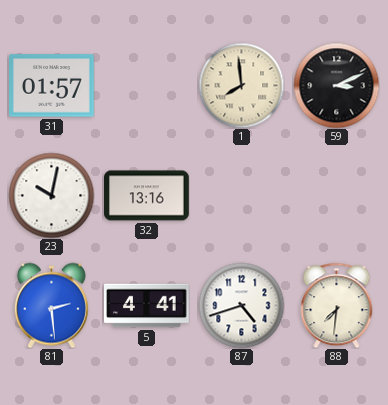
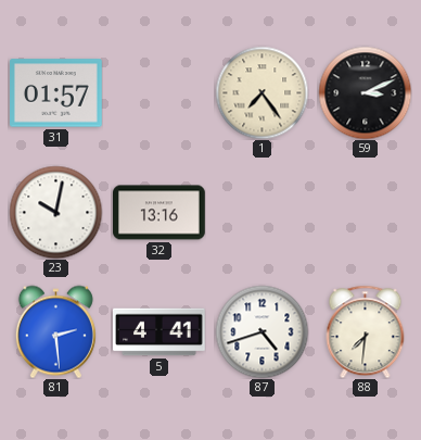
1: 7:59 -> 7:24 (261, 92)
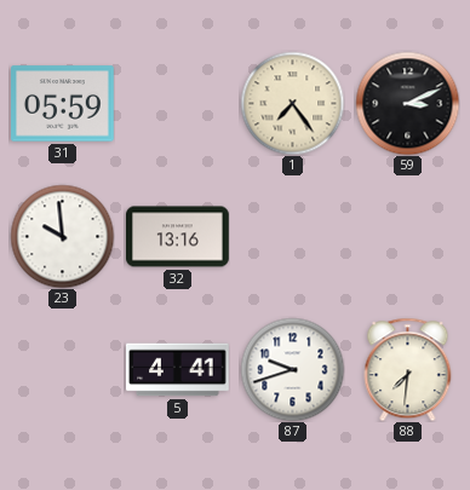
31: 01:57 -> 05:59 (63, 104)
23: 10:02 -> 9:59 (62, 236)
81: 2:29 -> none (55, 331)
87: 4:42 -> 9:42 (292, 369)
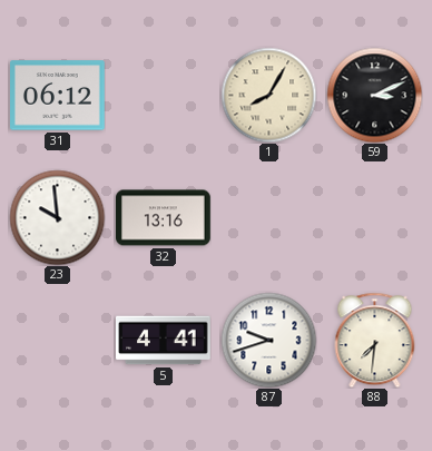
31: 05:59 -> 06:12 (58, 96)
1: 7:24 -> 8:05 (268, 95)
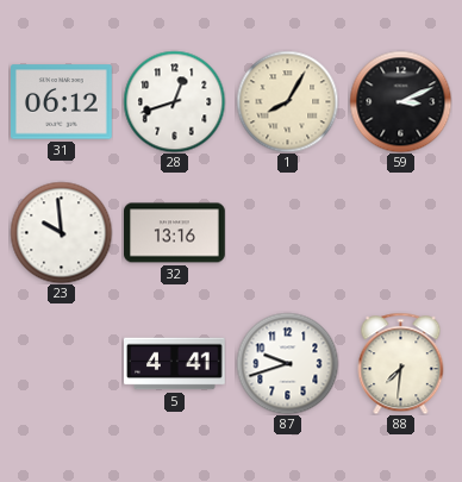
28: none -> 12:42 (174, 101)
